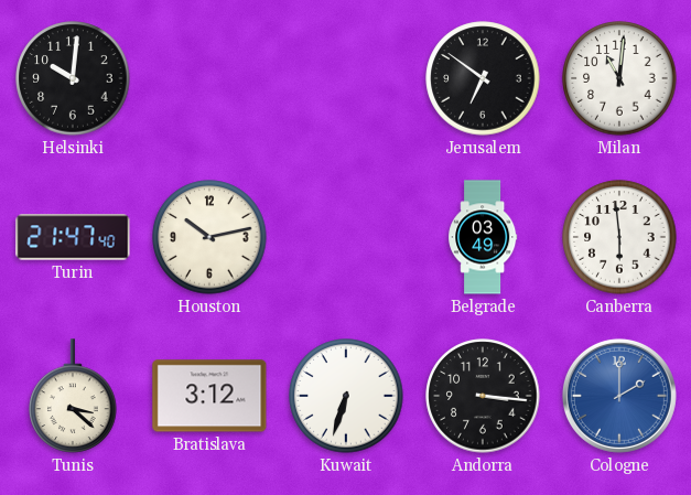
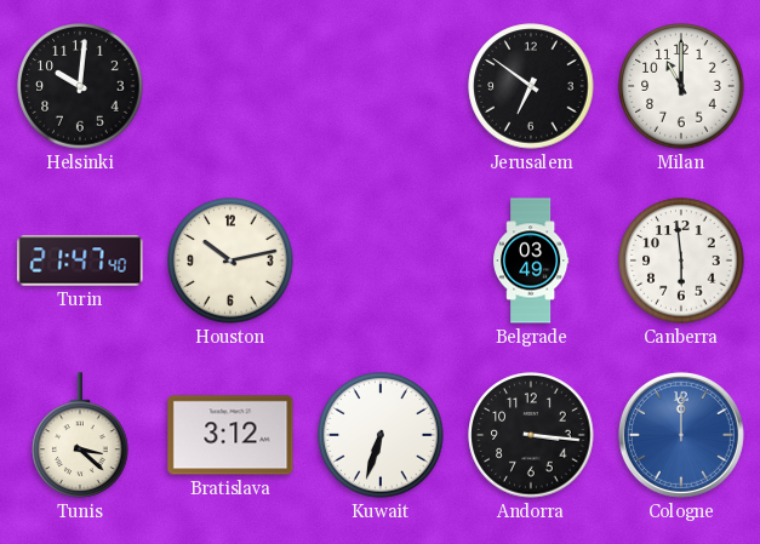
Milan: 11:01 -> 11:00 (681, 86)
Cologne: 2:00 -> 12:00 (681, 435)
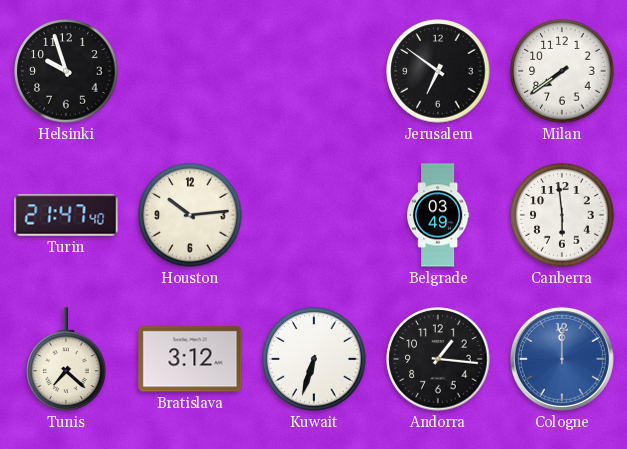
Helsinki: 10:01 -> 9:57 (66, 71)
Milan: 11:00 -> 7:39 (562, 71)
Houston: 10:13 -> 10:14 (190, 215)
Tunis: 3:22 -> 7:22 (66, 359)
Andorra: 3:16 -> 1:16 (438, 359)
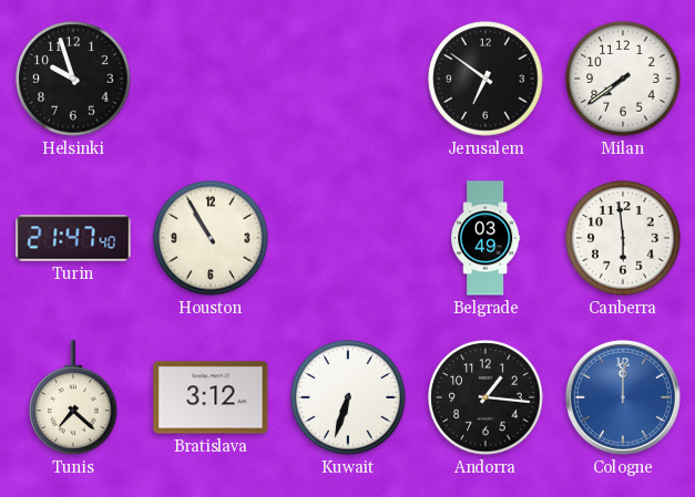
Houston: 10:14 -> 10:55 (211, 238)
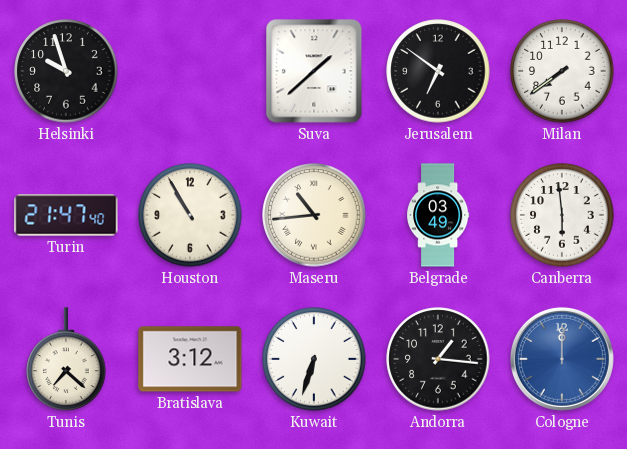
Suva: none -> 1:38 (314, 71)
Maseru: none -> 10:44 (314, 215)
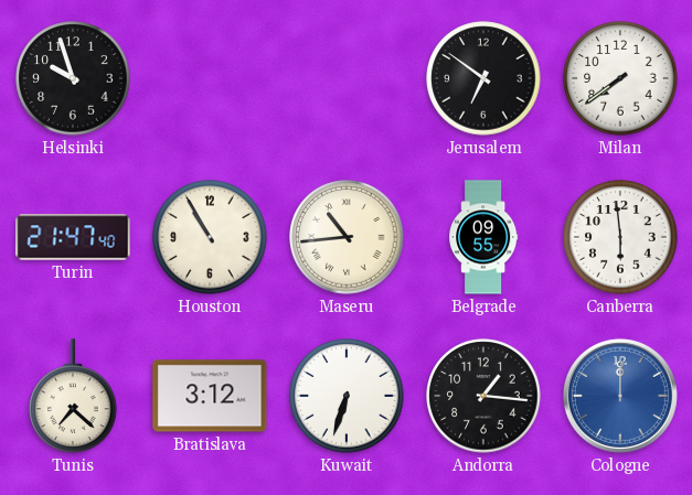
Suva: 1:38 -> none (314, 71)
Belgrade: 03:49 -> 09:55 (483, 237)
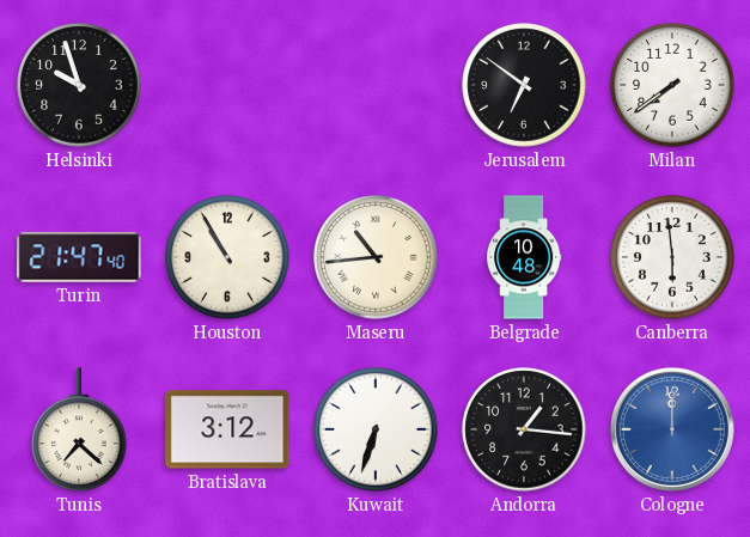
Belgrade: 09:55 -> 10:48 (524, 257)
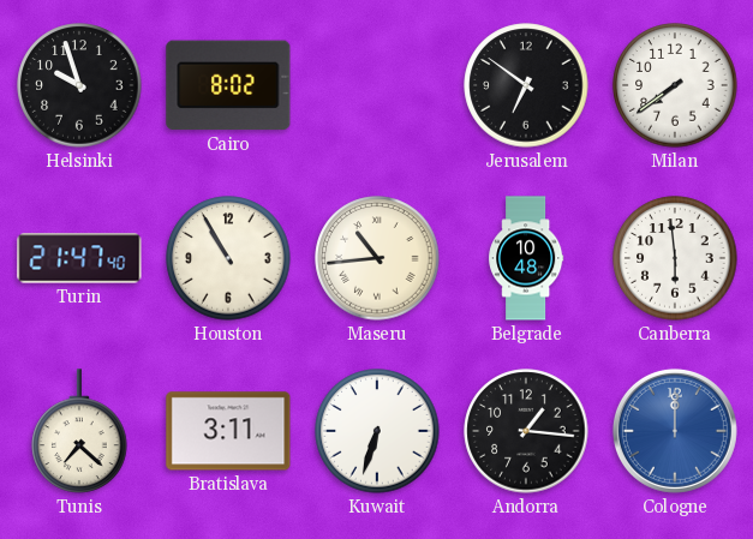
Cairo: none -> 8:02 (228, 85)
Bratislava: 3:12 -> 3:11 (228, 431)
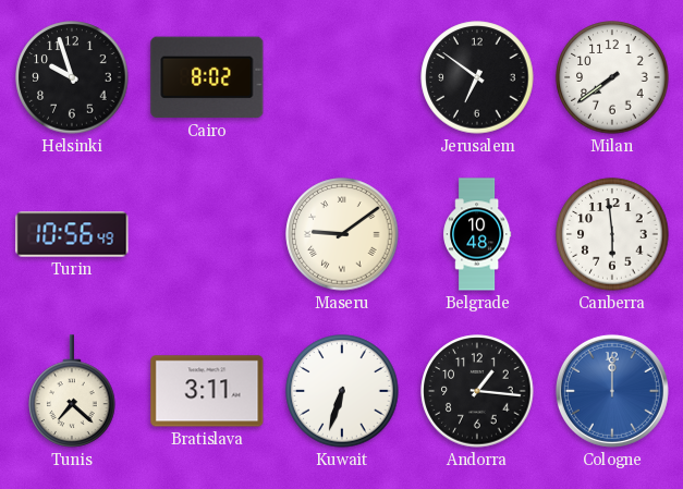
Turin: 21:47 -> 10:56 (72, 234)
Houston: 10:55 -> none (228, 258)
Maseru: 10:44 -> 9:09 (342, 234)
